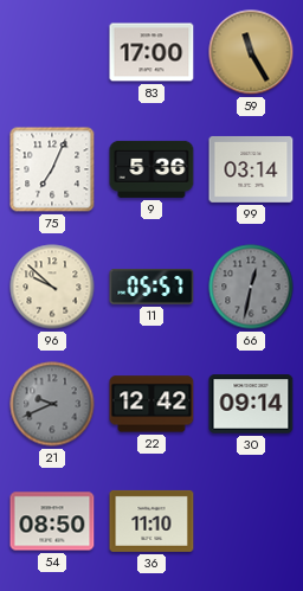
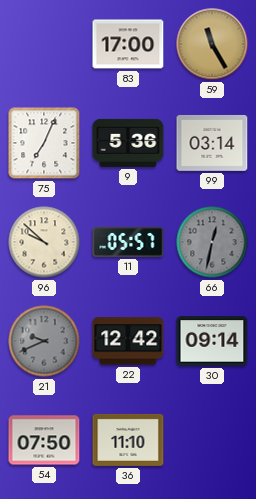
54: 08:50 -> 07:50 (44, 440)
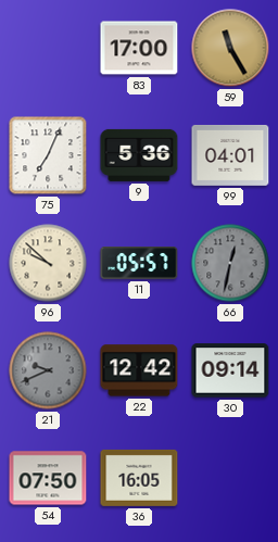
99: 03:14 -> 04:01 (230, 155)
36: 11:10 -> 16:05 (139, 478)
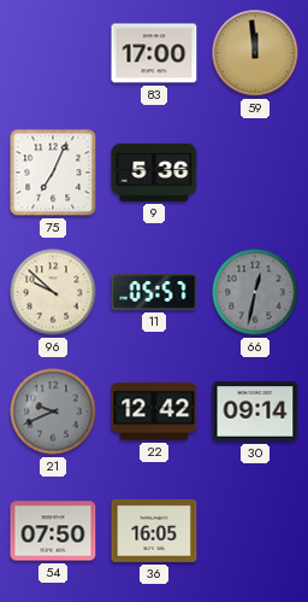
59: 11:25 -> 11:59 (255, 53)
99: 04:01 -> none (230, 155)
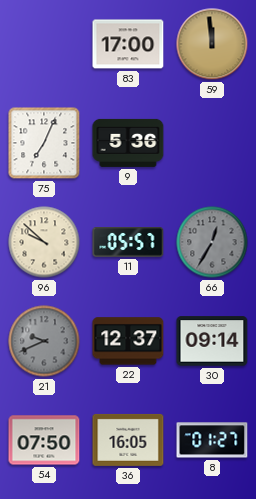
66: 12:32 -> 12:35 (212, 242)
22: 12:42 -> 12:37 (128, 341)
8: none -> 01:27 (212, 440)
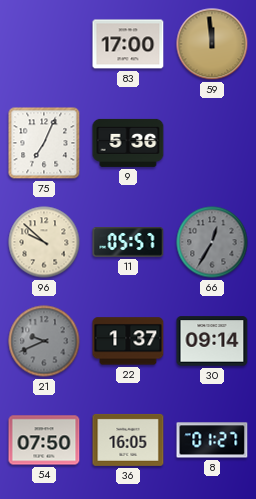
22: 12:37 -> 1:37 (128, 341)
